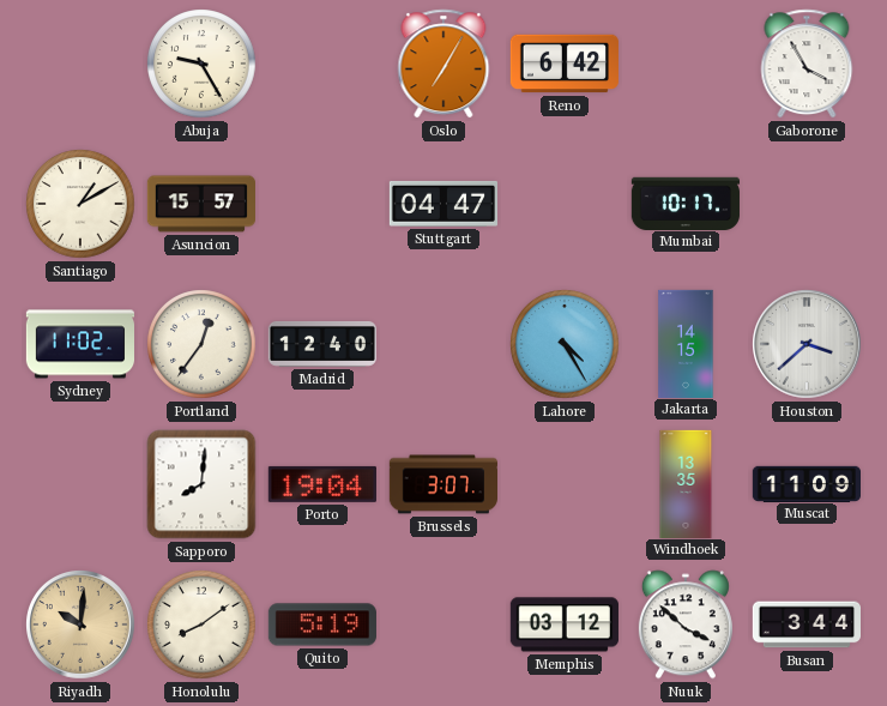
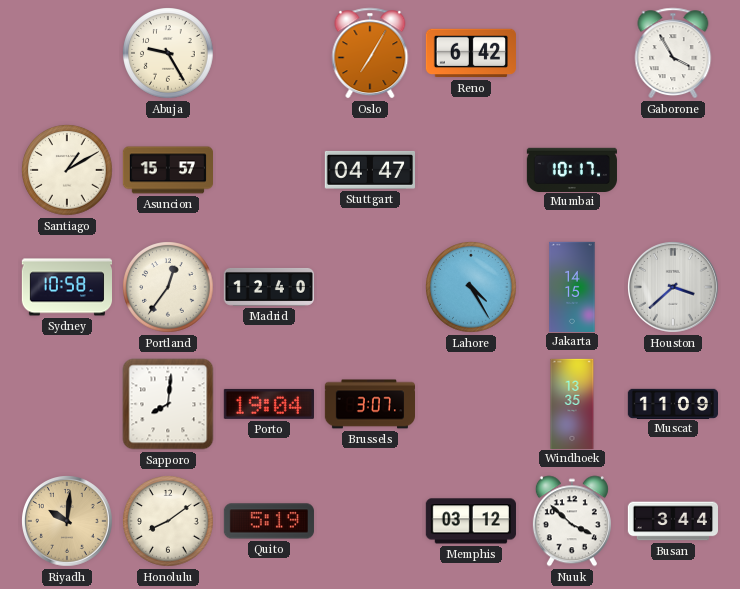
Sydney: 11:02 -> 10:58 (66, 287)
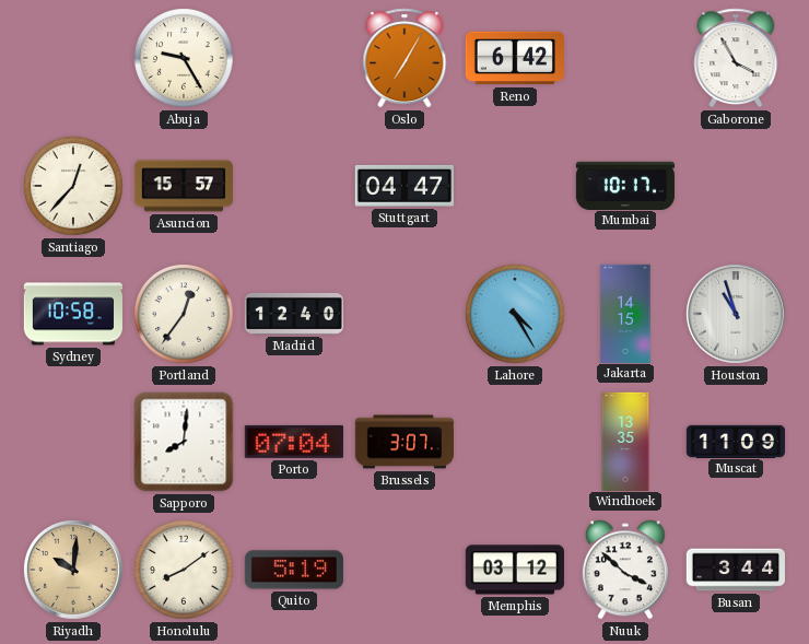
Santiago: 1:10 -> 12:37 (73, 186)
Houston: 3:38 -> 10:57 (737, 315)
Porto: 19:04 -> 07:04 (294, 442)
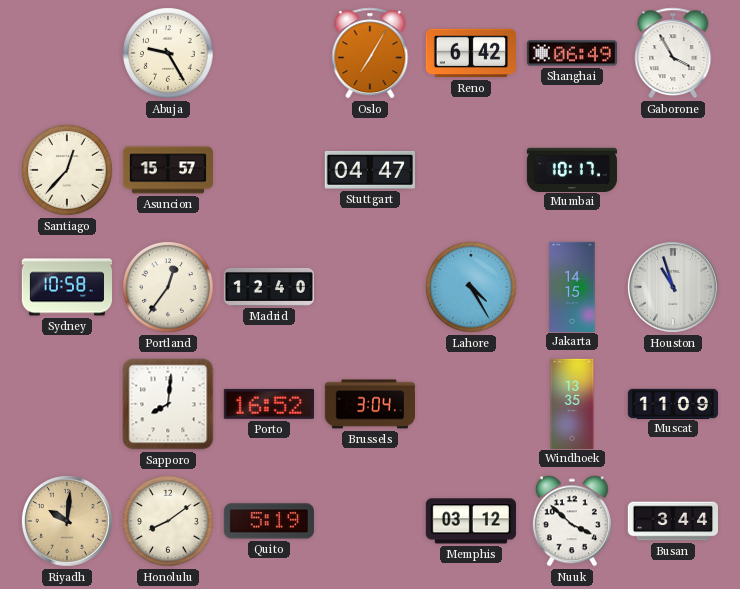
Shanghai: none -> 06:49 (572, 53)
Porto: 07:04 -> 16:52 (269, 404)
Brussels: 3:07 -> 3:04 (369, 404)
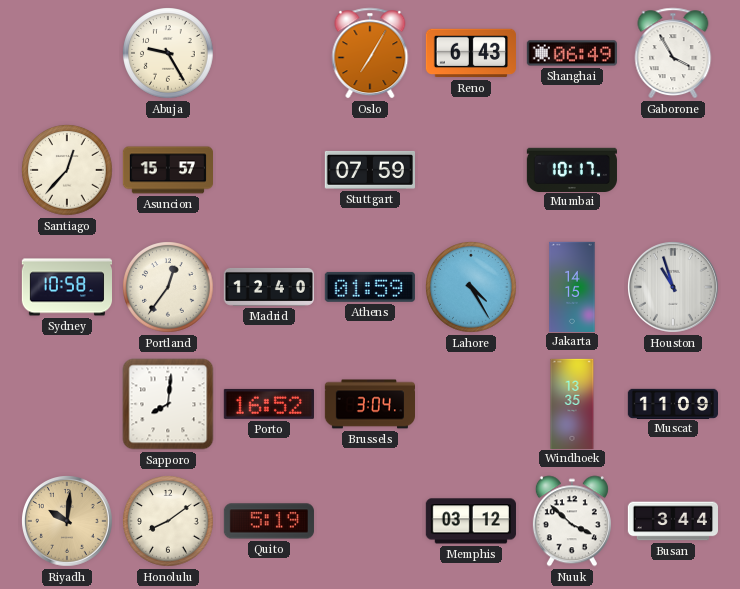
Reno: 6:42 -> 6:43 (471, 53)
Stuttgart: 04:47 -> 07:59 (369, 170)
Athens: none -> 01:59 (370, 287)
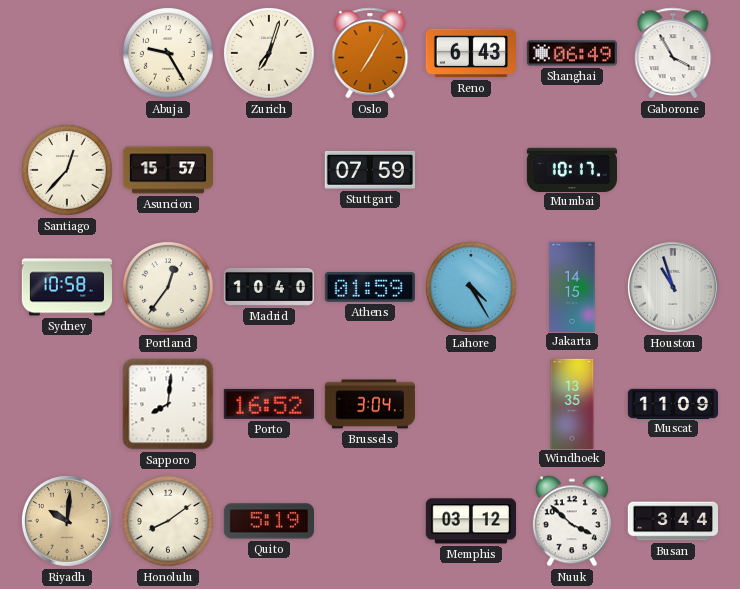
Zurich: none -> 7:03 (269, 53)
Madrid: 12:40 -> 10:40 (268, 287)
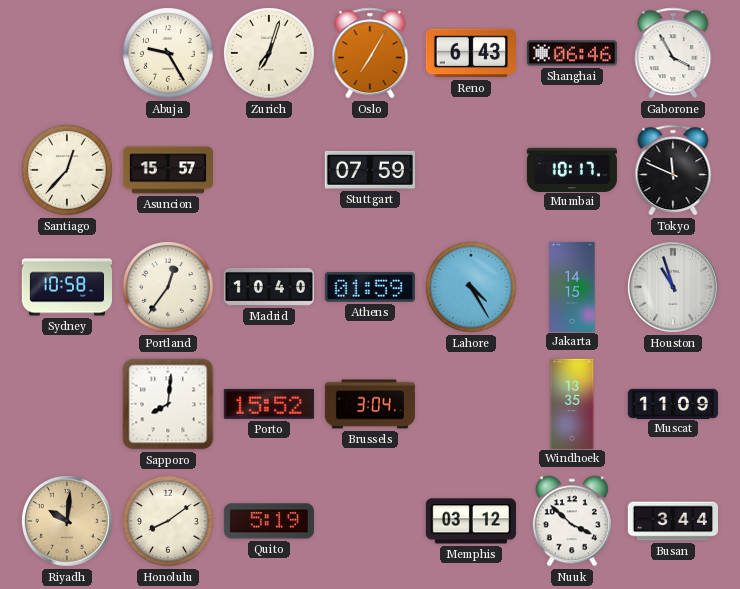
Shanghai: 06:49 -> 06:46 (572, 53)
Tokyo: none -> 11:49 (673, 170)
Porto: 16:52 -> 15:52 (269, 404)
